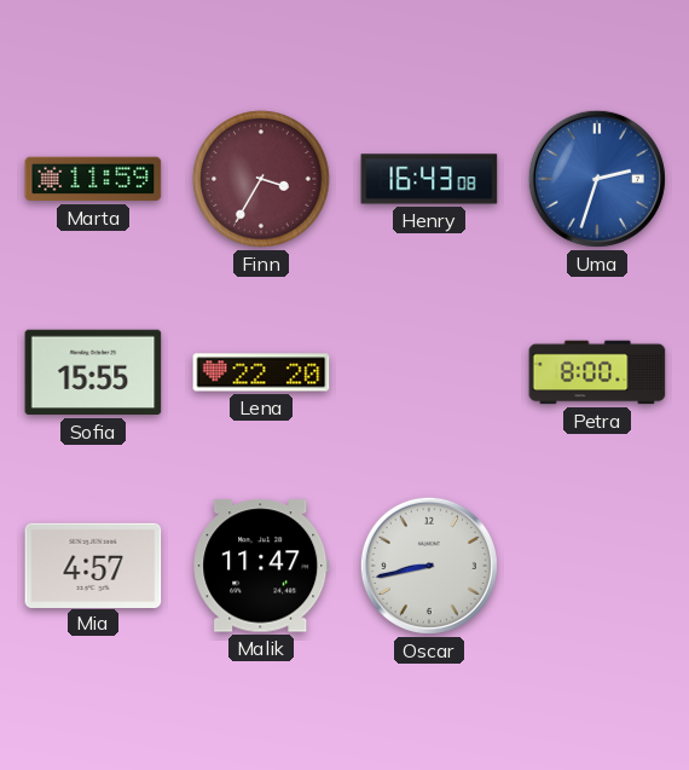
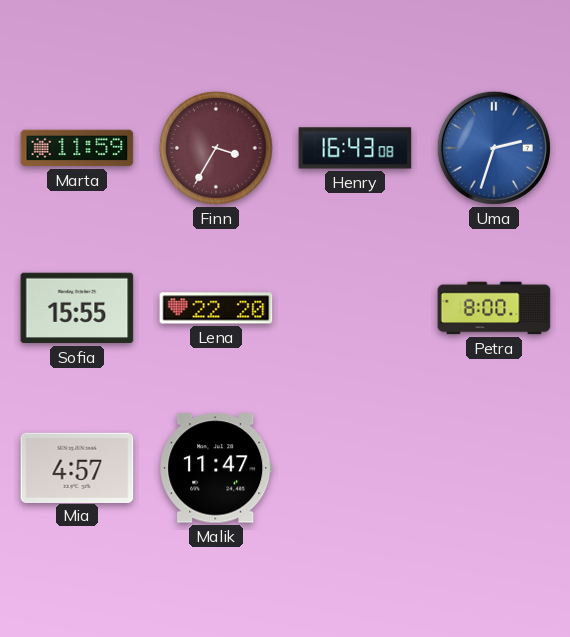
Oscar: 8:43 -> none (429, 566)
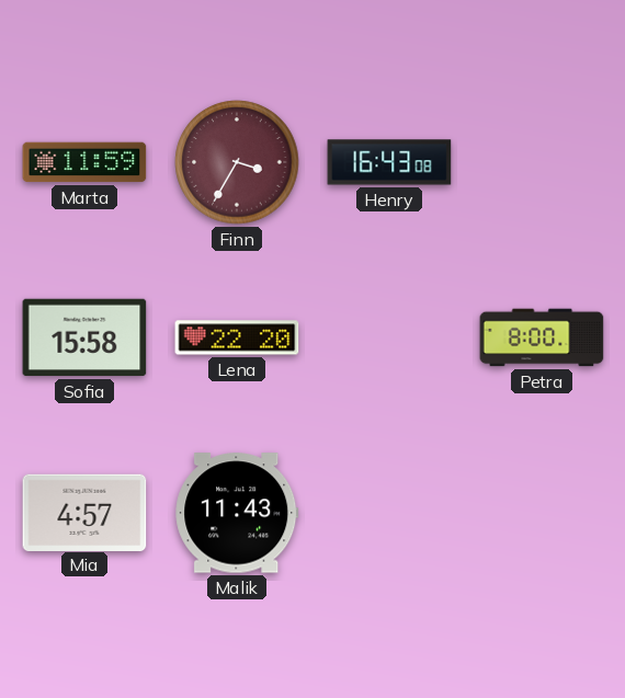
Uma: 2:33 -> none (494, 148)
Sofia: 15:55 -> 15:58 (84, 337)
Malik: 11:47 -> 11:43 (237, 513)
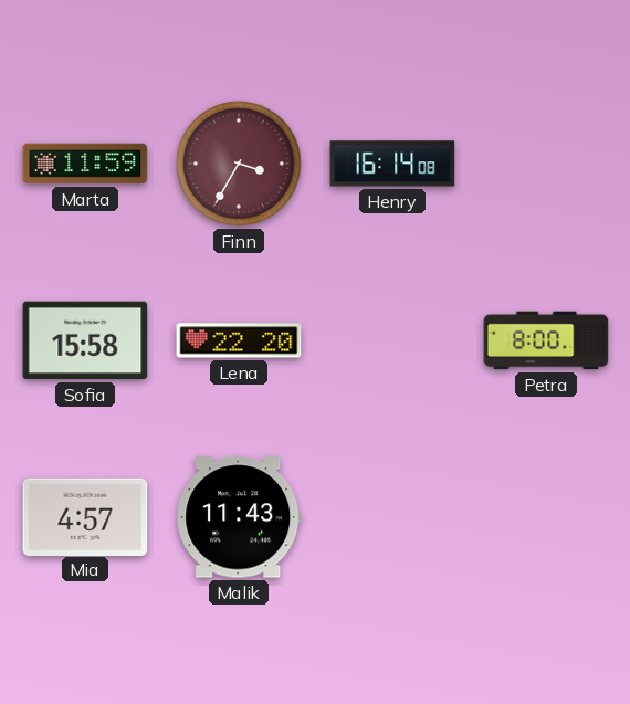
Henry: 16:43 -> 16:14 (392, 164)
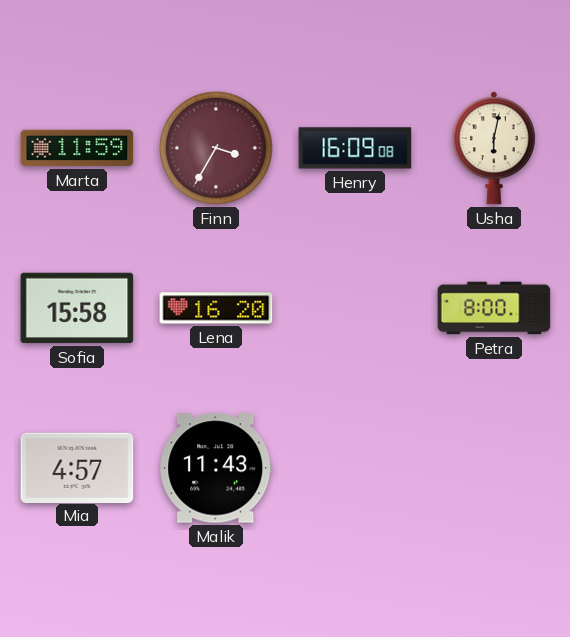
Henry: 16:14 -> 16:09 (355, 148)
Usha: none -> 6:02 (494, 148)
Lena: 22:20 -> 16:20 (216, 308)
